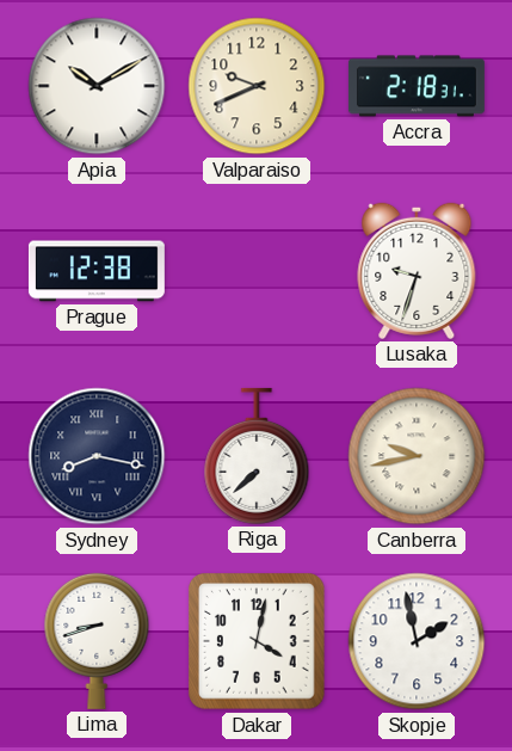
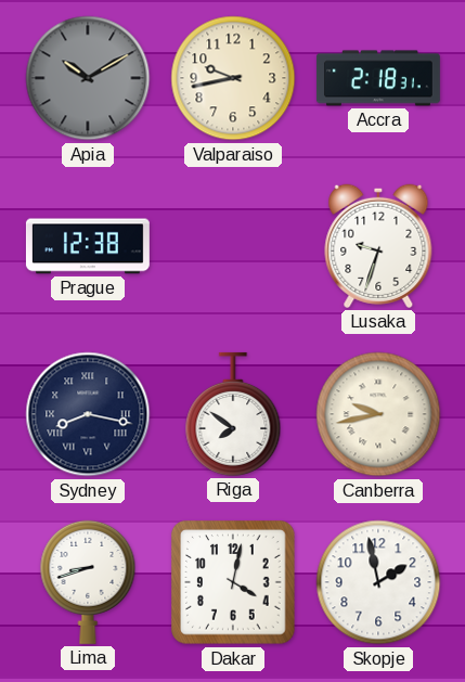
Apia dial: white -> grey (88, 78)
Valparaiso: 9:41 -> 9:43 (233, 78)
Riga: 7:38 -> 7:51 (233, 414)
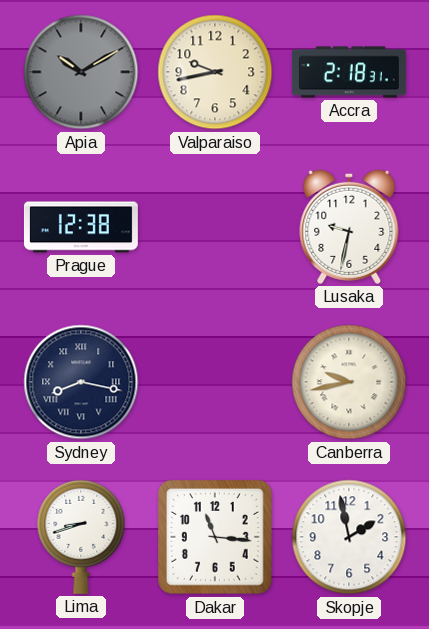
Lusaka: 9:33 -> 9:32 (349, 227)
Riga: 7:51 -> none (233, 414)
Dakar: 4:02 -> 11:16 (215, 537)
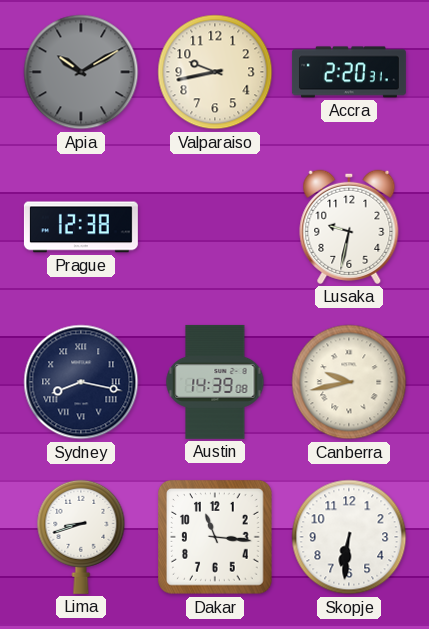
Accra: 2:18 -> 2:20 (349, 72)
Austin: none -> 14:39 (215, 382)
Skopje: 1:58 -> 6:31 (349, 537)
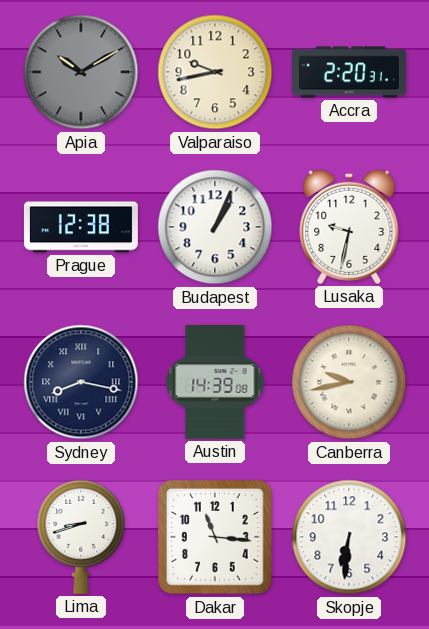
Budapest: none -> 1:04 (215, 227)
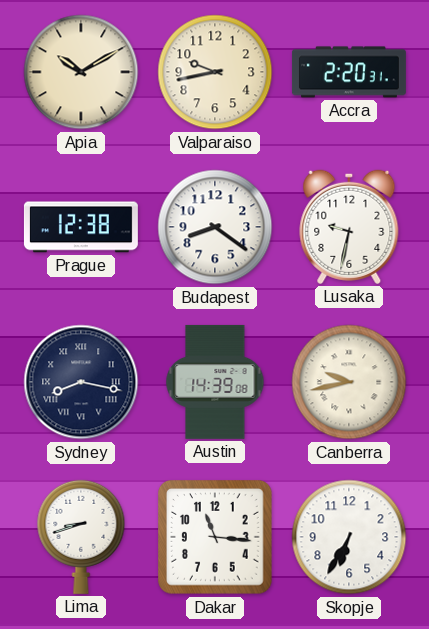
Apia dial: grey -> cream (81, 72)
Budapest: 1:04 -> 8:21 (215, 227)
Skopje: 6:31 -> 6:35 (349, 537)
